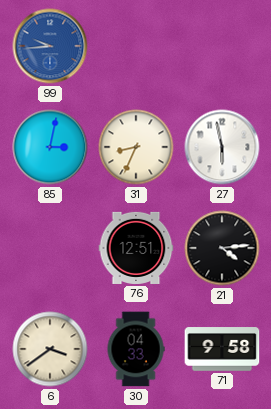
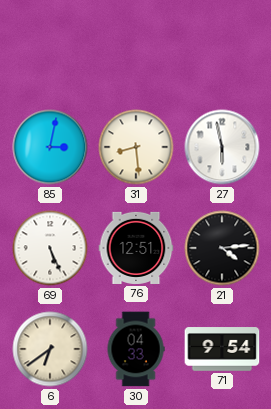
99: 9:44 -> none (50, 46)
31: 8:34 -> 8:29 (136, 147)
69: none -> 5:26 (50, 248)
6: 3:39 -> 6:39 (50, 349)
71: 9:58 -> 9:54 (222, 349)
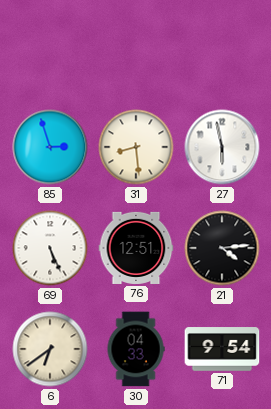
85: 3:02 -> 2:57 (50, 147)
